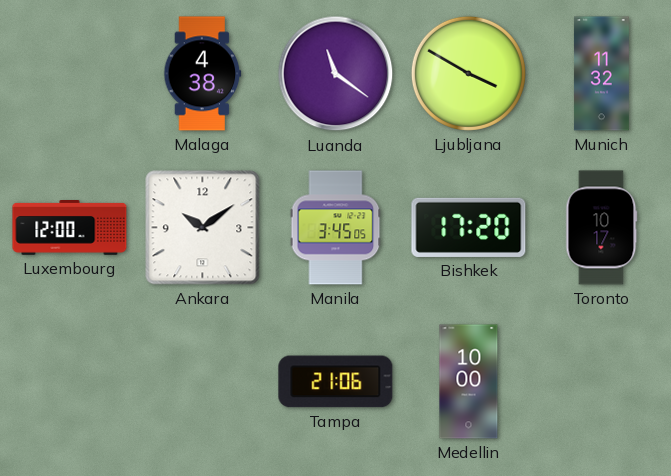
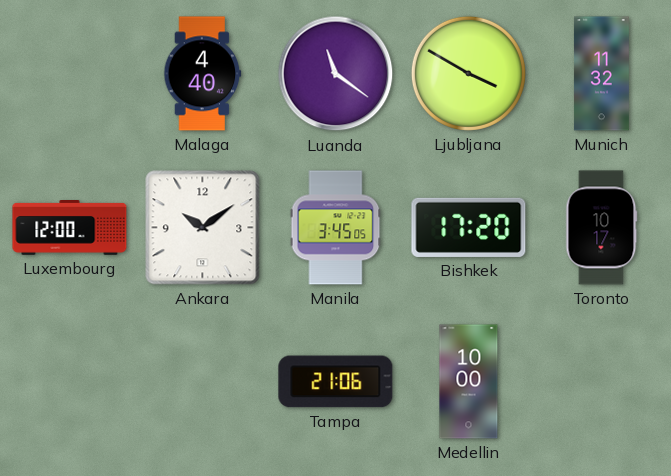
Malaga: 4:38 -> 4:40 (203, 74)
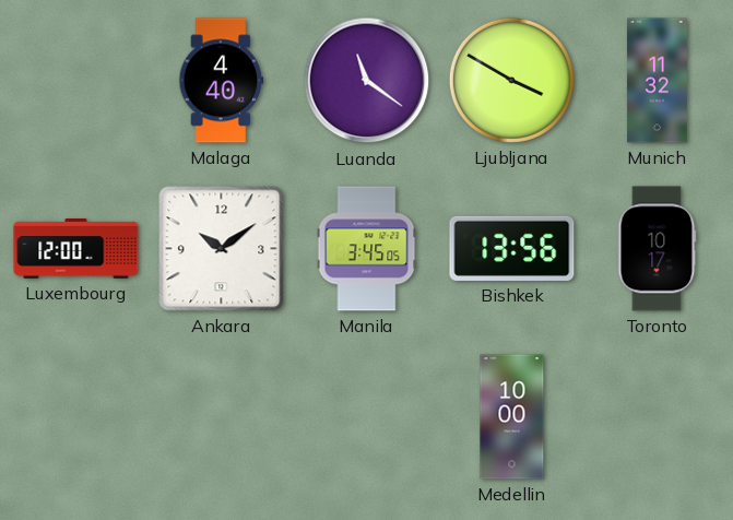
Bishkek: 17:20 -> 13:56 (512, 248)
Tampa: 21:06 -> none (336, 382)
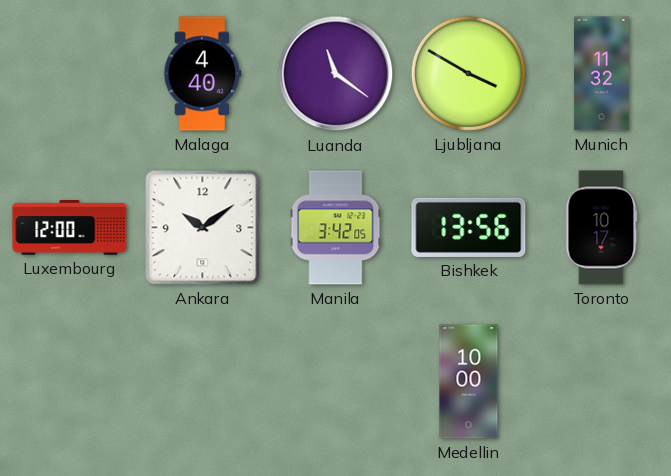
Manila: 3:45 -> 3:42 (336, 228)
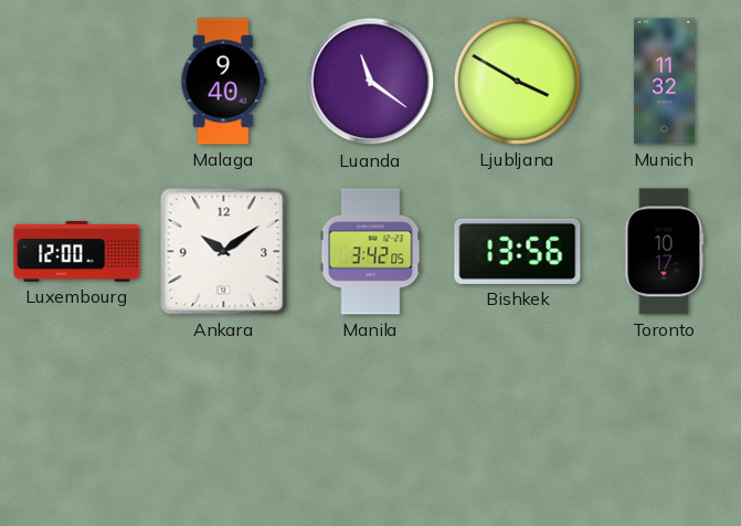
Malaga: 4:40 -> 9:40 (224, 82)
Medellin: 10:00 -> none (469, 382)
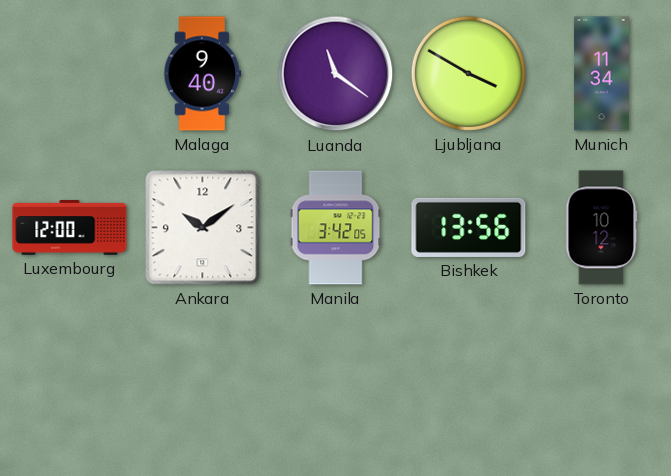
Munich: 11:32 -> 11:34 (601, 74)
Toronto: 10:17 -> 10:12 (602, 228)
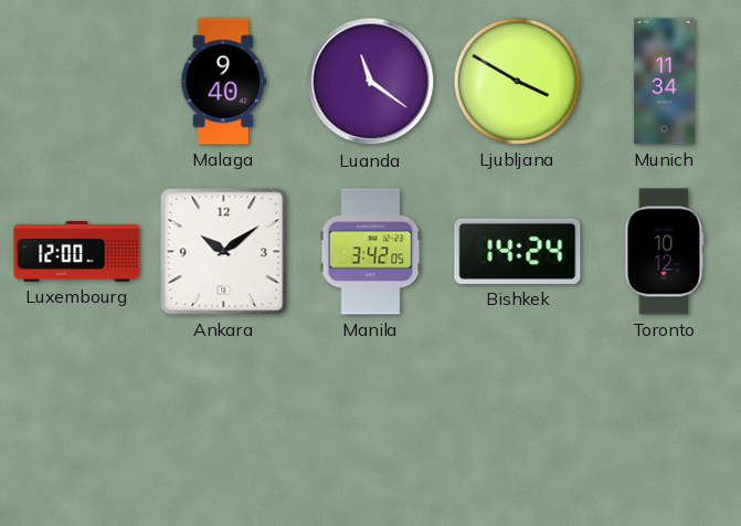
Bishkek: 13:56 -> 14:24 (518, 251)
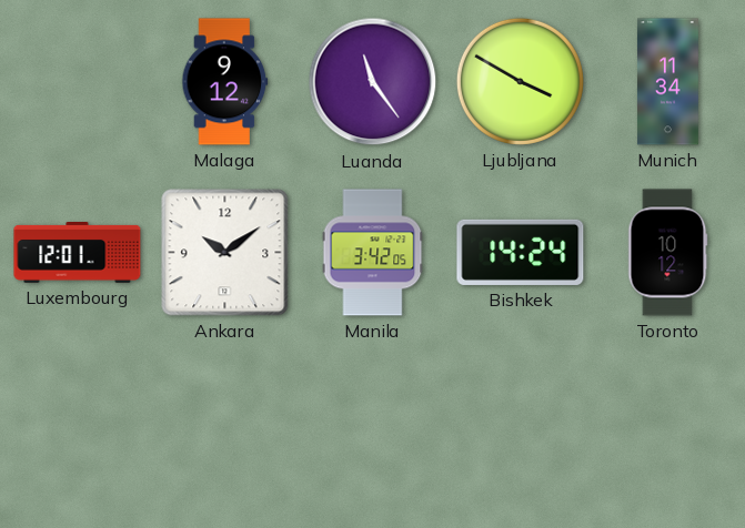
Malaga: 9:40 -> 9:12 (225, 82)
Luanda: 11:21 -> 11:24 (373, 82)
Luxembourg: 12:00 -> 12:01 (78, 253)
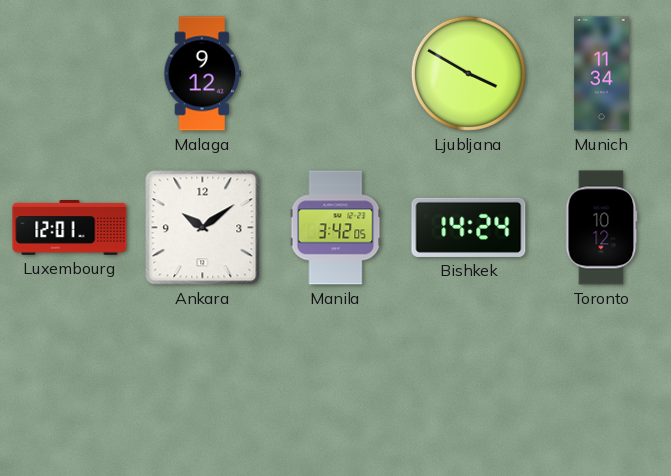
Luanda: 11:24 -> none (373, 82)
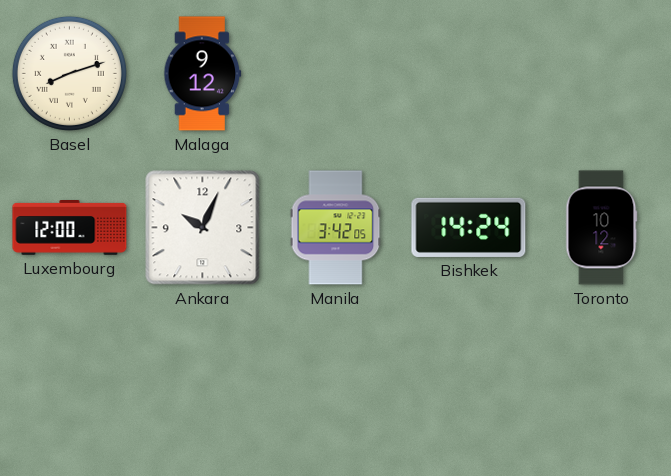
Basel: none -> 8:12 (69, 73)
Ljubljana: 3:50 -> none (468, 73)
Munich: 11:34 -> none (601, 74)
Luxembourg: 12:01 -> 12:00 (70, 228)
Ankara: 10:09 -> 10:04 (203, 228)
